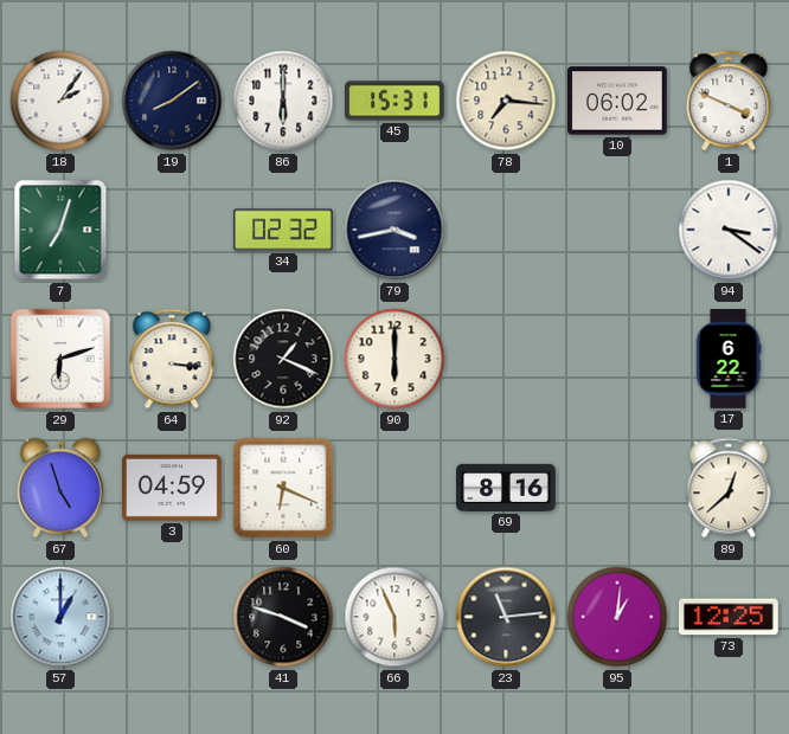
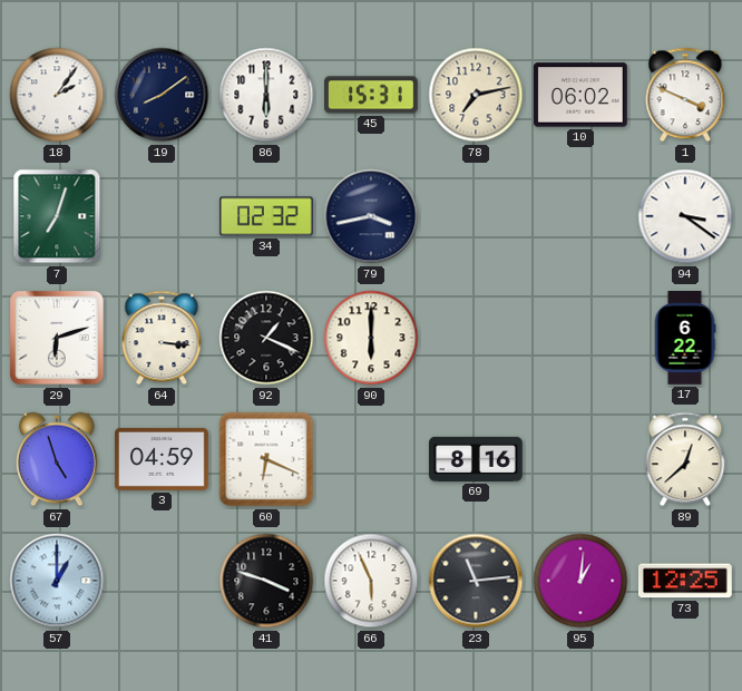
78: 7:16 -> 7:13 (476, 95)
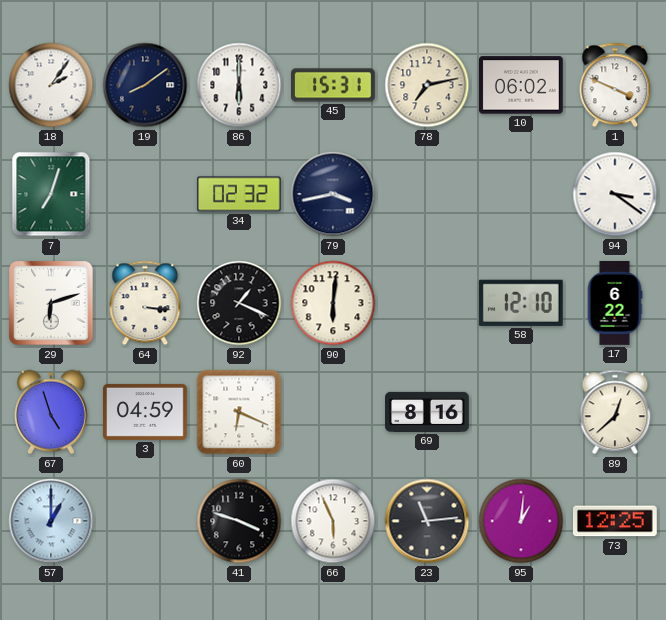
90: 6:00 -> 6:01 (333, 303)
58: none -> 12:10 (521, 303)
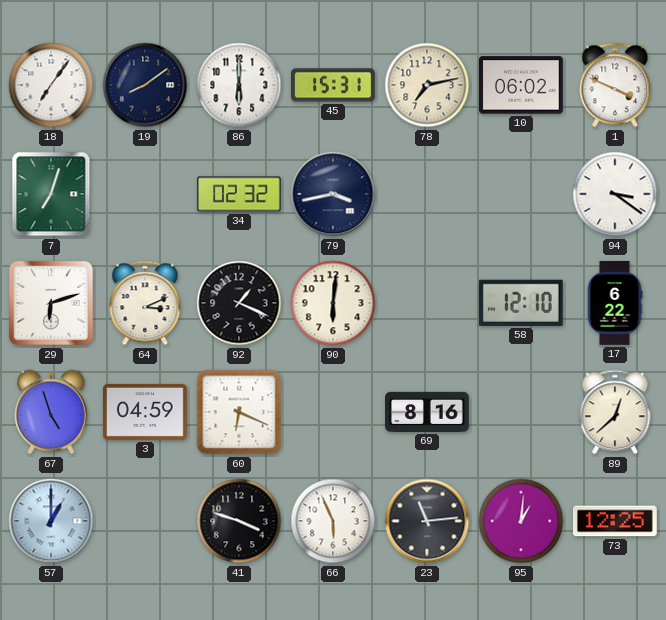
18: 2:06 -> 7:06 (51, 85)
64: 3:16 -> 3:11 (145, 303)
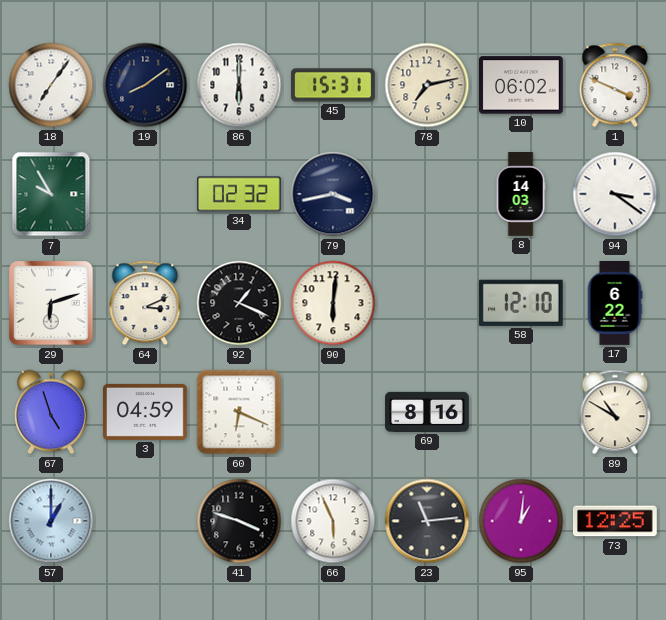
7: 7:03 -> 9:55 (51, 194)
8: none -> 14:03 (521, 194)
89: 12:38 -> 10:50 (615, 412)
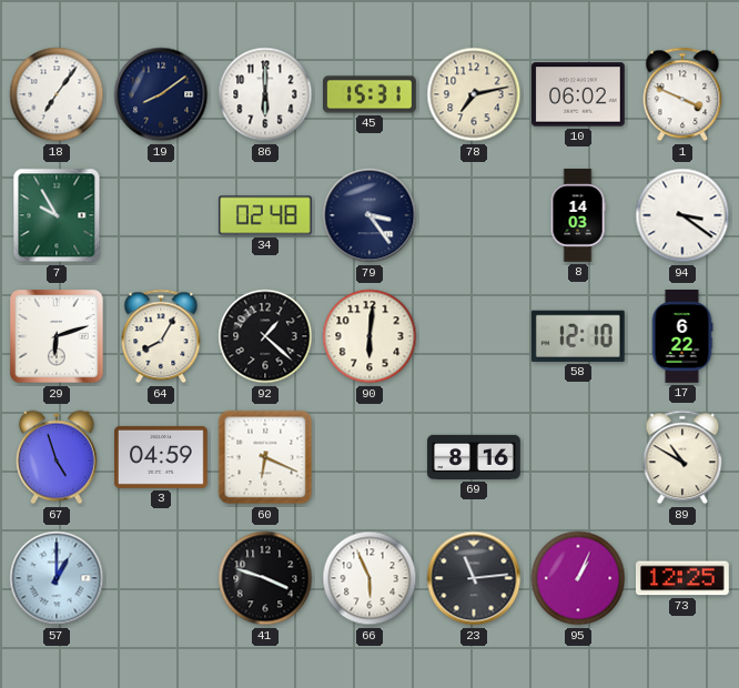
34: 02:32 -> 02:48 (266, 215)
79: 3:43 -> 3:24 (369, 215)
64: 3:11 -> 8:05 (161, 336)
92: 1:19 -> 1:22 (265, 336)
95: 1:01 -> 1:04 (578, 578)
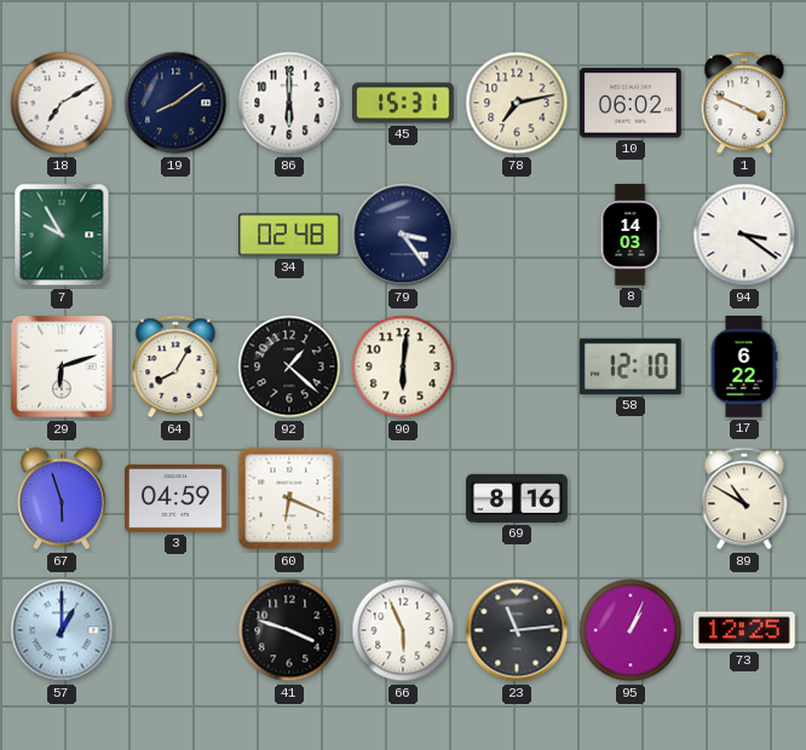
18: 7:06 -> 7:10 (62, 103)
67: 4:57 -> 5:57 (63, 498)
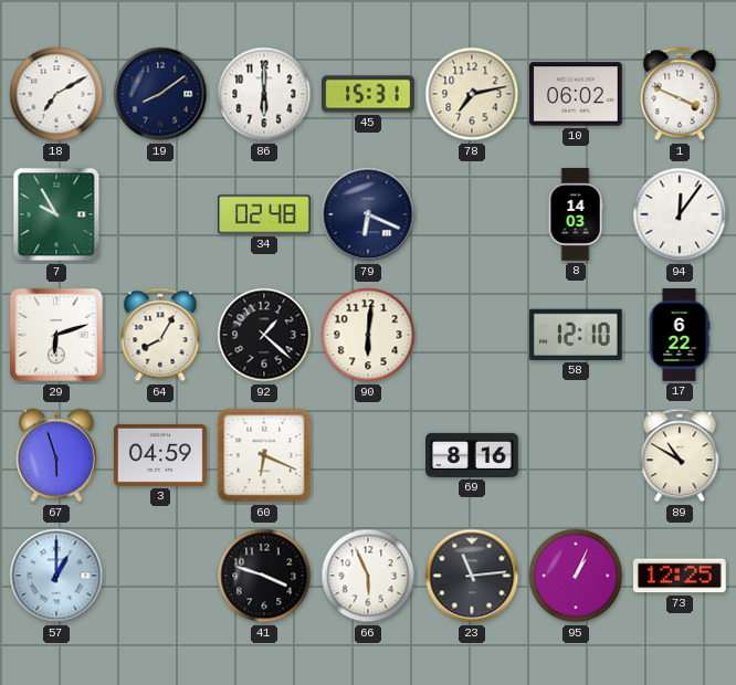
79: 3:24 -> 6:19 (368, 214)
94: 3:21 -> 12:06 (680, 214)
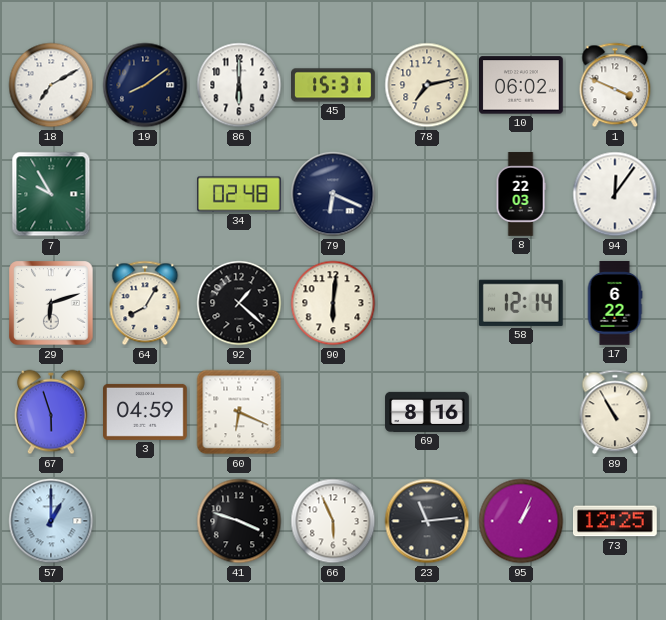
8: 14:03 -> 22:03 (521, 194)
58: 12:10 -> 12:14 (521, 303)
89: 10:50 -> 10:55 (615, 412)
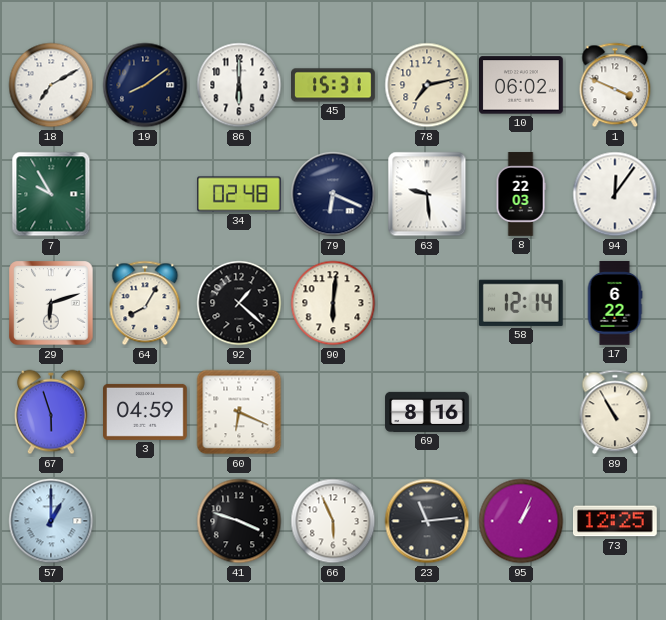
63: none -> 9:29 (427, 194)
